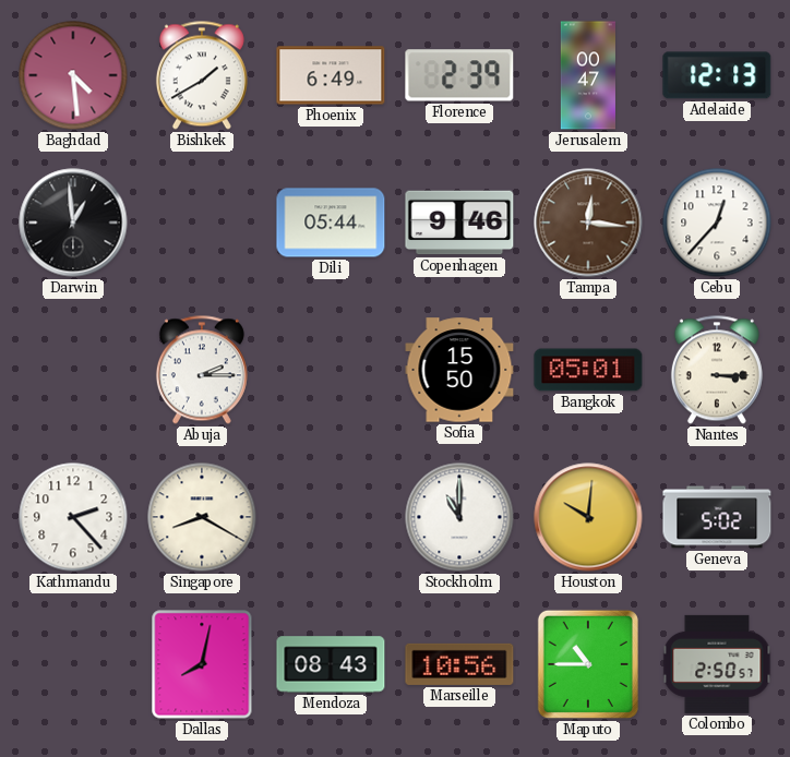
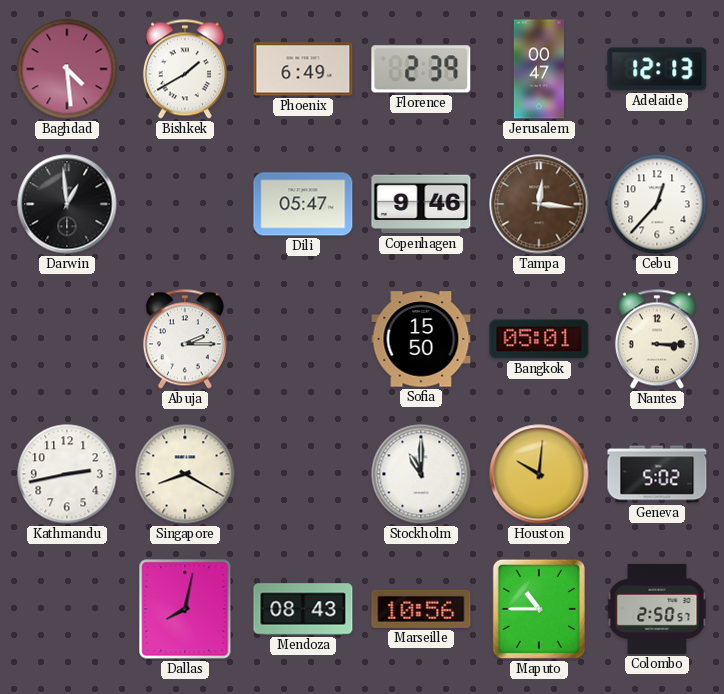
Dili: 05:44 -> 05:47 (303, 204)
Kathmandu: 2:23 -> 2:43 (67, 474)
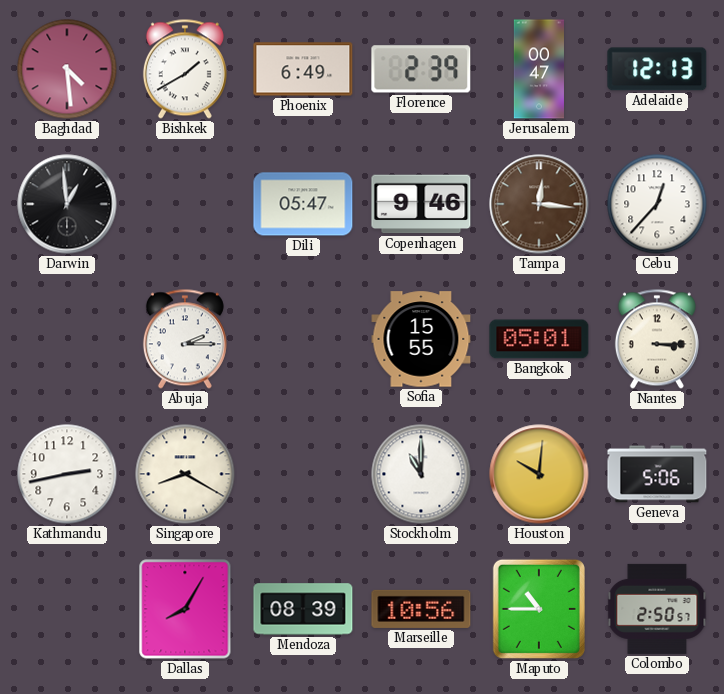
Sofia: 15:50 -> 15:55 (421, 339)
Geneva: 5:02 -> 5:06 (657, 474)
Dallas: 8:02 -> 8:05 (185, 609)
Mendoza: 08:43 -> 08:39 (303, 609)
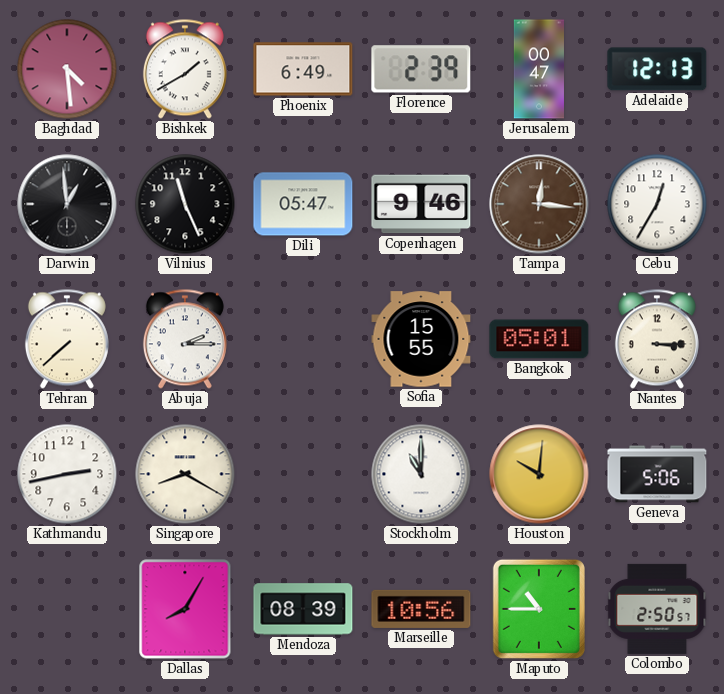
Vilnius: none -> 11:26 (185, 204)
Cebu: 12:37 -> 12:35 (657, 204)
Tehran: none -> 7:38 (67, 339)
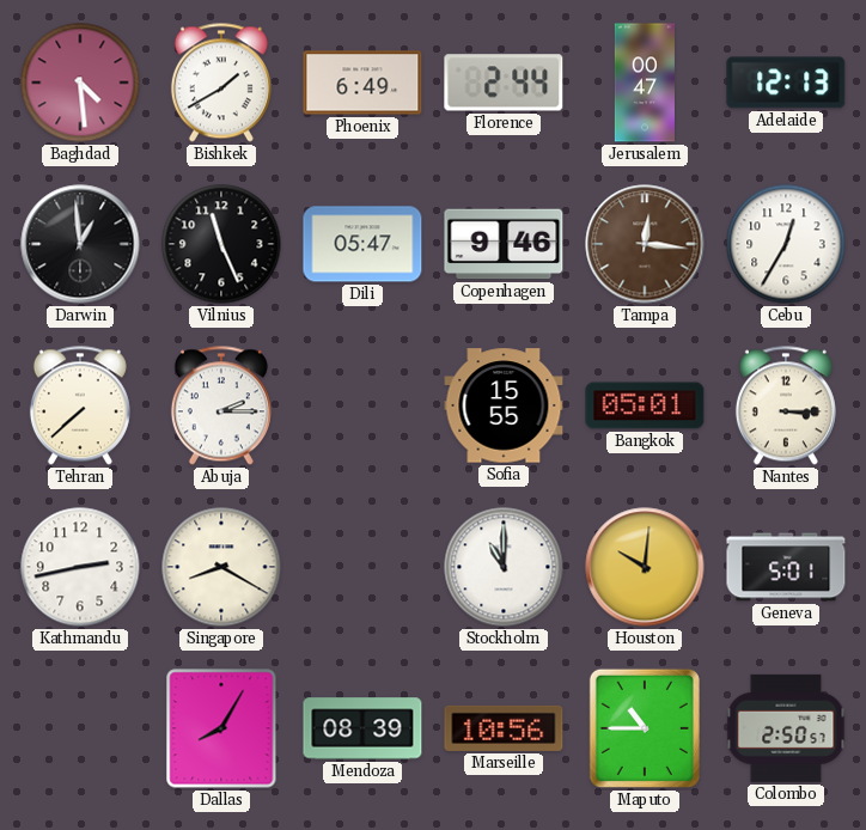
Florence: 2:39 -> 2:44 (504, 83)
Geneva: 5:06 -> 5:01 (786, 567)
